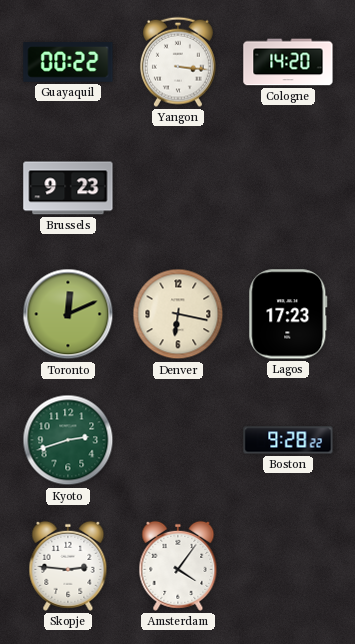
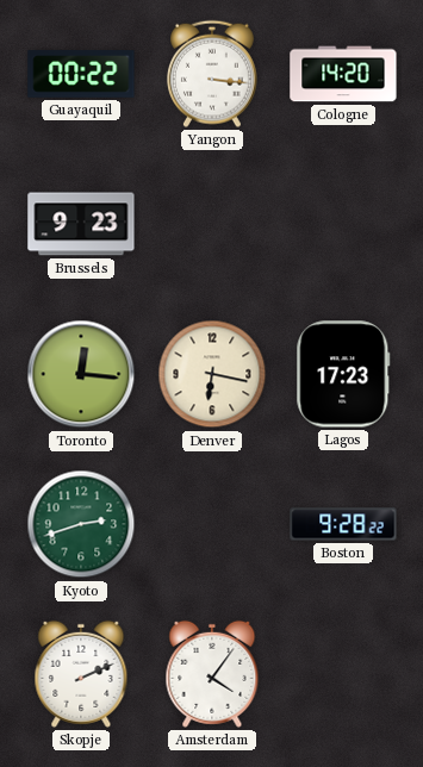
Toronto: 12:11 -> 12:16 (81, 374)
Skopje: 2:46 -> 2:11 (81, 674)
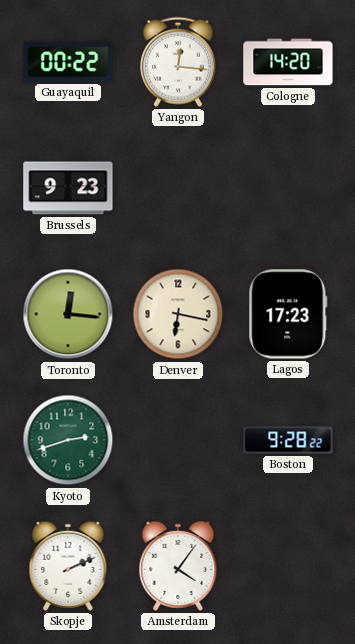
Yangon: 3:16 -> 12:16 (178, 62)
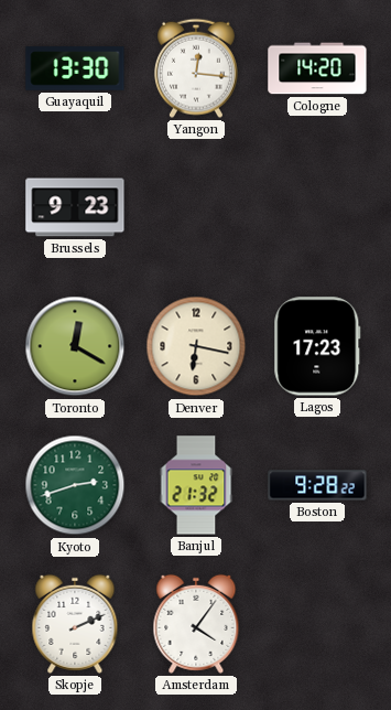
Guayaquil: 00:22 -> 13:30 (75, 68)
Toronto: 12:16 -> 12:20 (75, 346)
Banjul: none -> 21:32 (196, 485)
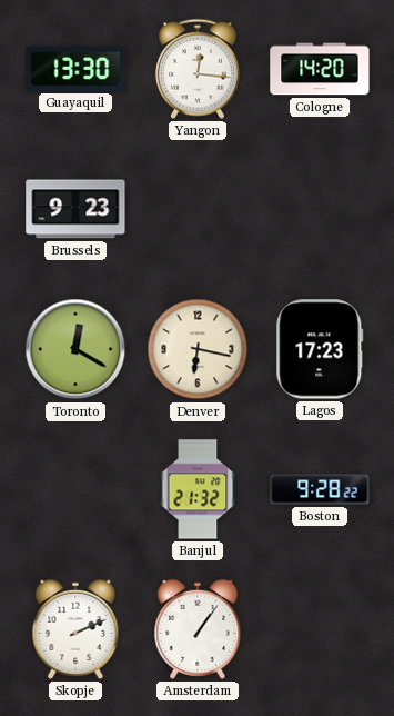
Kyoto: 2:42 -> none (75, 485)
Amsterdam: 4:06 -> 1:06 (198, 629)
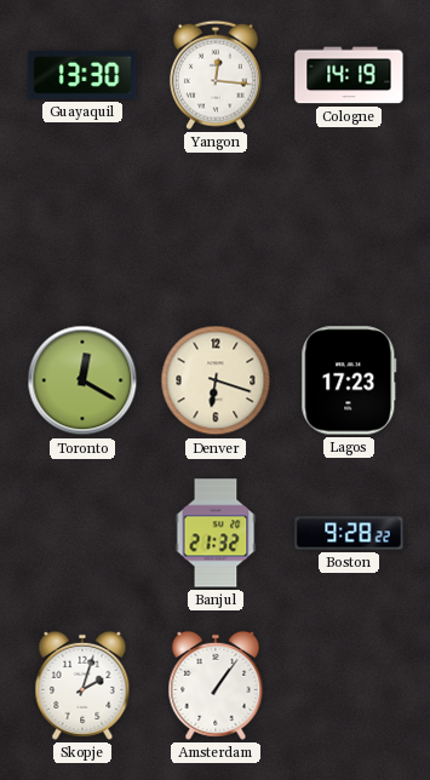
Cologne: 14:20 -> 14:19 (349, 75)
Brussels: 9:23 -> none (75, 209)
Denver: 6:17 -> 6:18 (216, 380)
Skopje: 2:11 -> 2:03 (82, 686)
